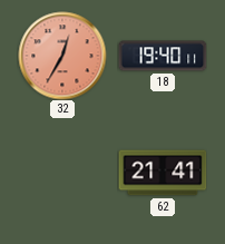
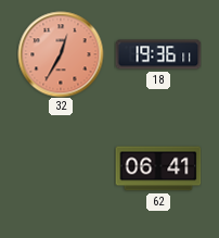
18: 19:40 -> 19:36 (158, 54)
62: 21:41 -> 06:41 (158, 168)
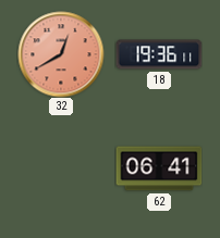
32: 12:35 -> 12:40 (61, 54)
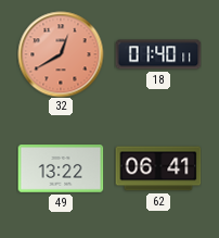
18: 19:36 -> 01:40 (158, 54)
49: none -> 13:22 (61, 170)
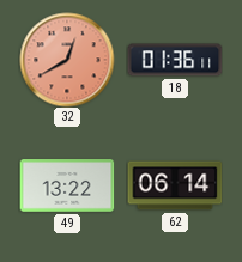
18: 01:40 -> 01:36 (175, 60)
62: 06:41 -> 06:14 (175, 185)
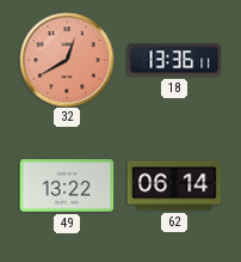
18: 01:36 -> 13:36 (174, 60)
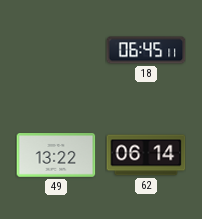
32: 12:40 -> none (67, 60)
18: 13:36 -> 06:45 (146, 50)
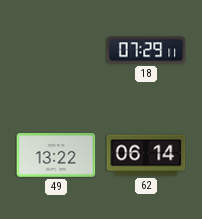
18: 06:45 -> 07:29 (146, 50)
